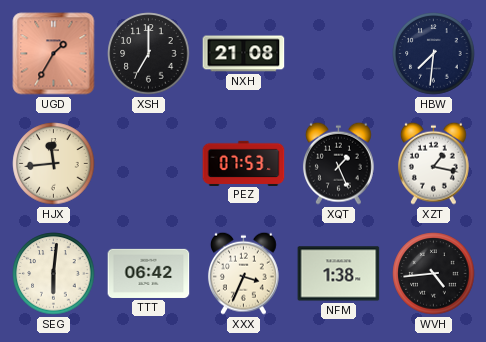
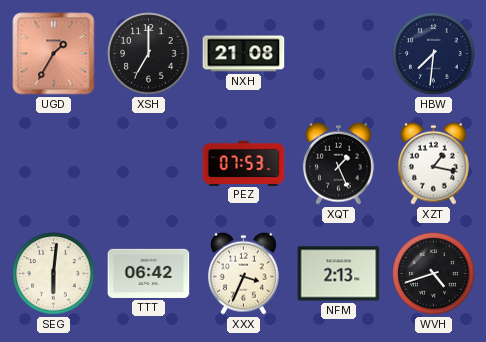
HJX: 11:44 -> none (54, 164)
NFM: 1:38 -> 2:13 (339, 274)
WVH: 4:44 -> 4:42 (434, 274)
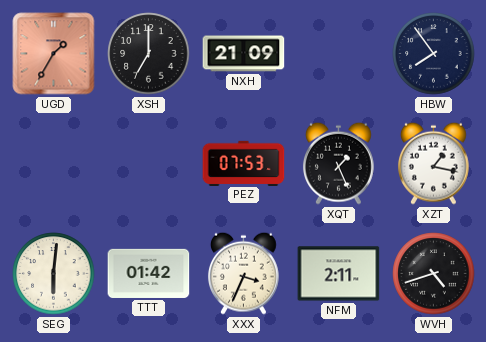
NXH: 21:08 -> 21:09 (244, 54)
HBW: 7:31 -> 7:54 (434, 54)
TTT: 06:42 -> 01:42 (149, 273)
NFM: 2:13 -> 2:11 (339, 274)
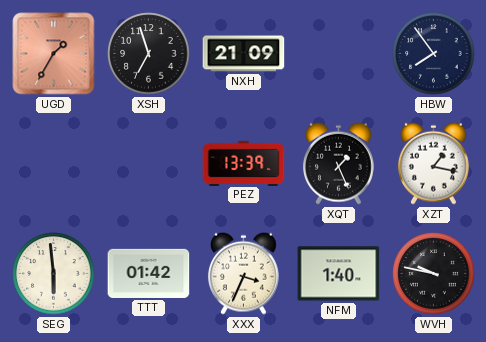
XSH: 7:00 -> 6:57 (149, 54)
PEZ: 07:53 -> 13:39 (244, 163)
SEG: 6:01 -> 5:59 (54, 274)
NFM: 2:11 -> 1:40 (339, 274)
WVH: 4:42 -> 9:47 (434, 274)
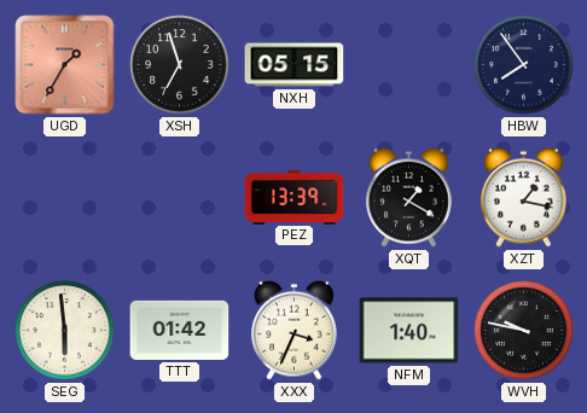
NXH: 21:09 -> 05:15 (295, 65)
XQT: 1:26 -> 1:20 (408, 197)
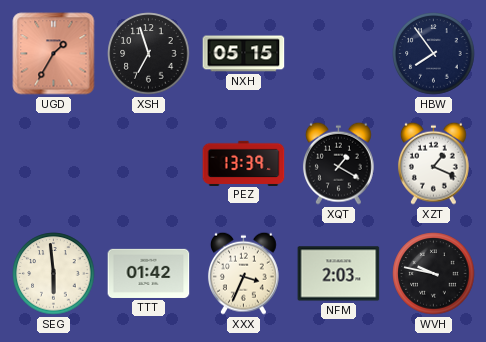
XZT: 1:17 -> 1:19 (433, 163)
NFM: 1:40 -> 2:03 (339, 274)
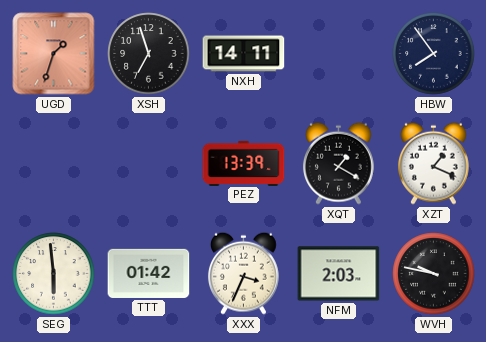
UGD: 1:35 -> 1:33 (54, 54)
NXH: 05:15 -> 14:11 (244, 54)
